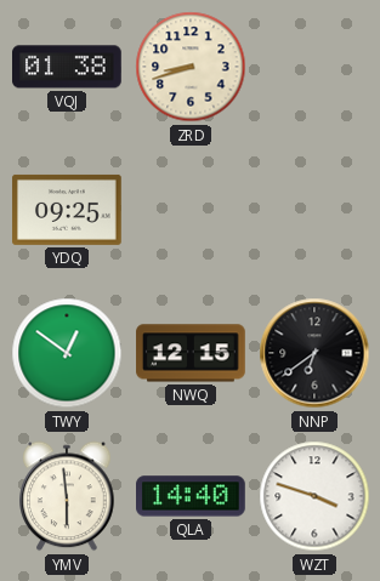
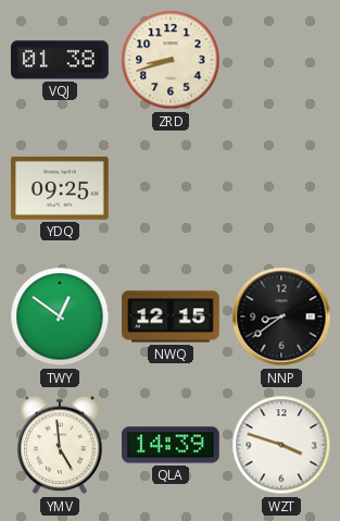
NNP: 6:39 -> 8:39 (281, 317)
YMV: 5:59 -> 4:59 (60, 445)
QLA: 14:40 -> 14:39 (171, 445)
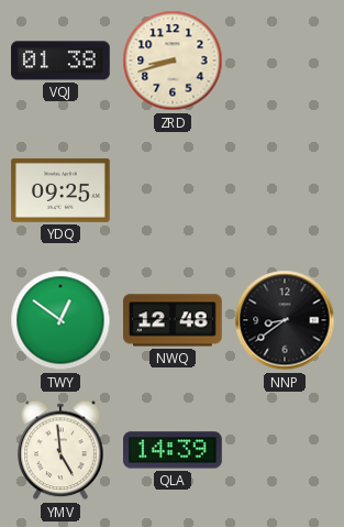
NWQ: 12:15 -> 12:48 (173, 320)
WZT: 3:48 -> none (281, 445)
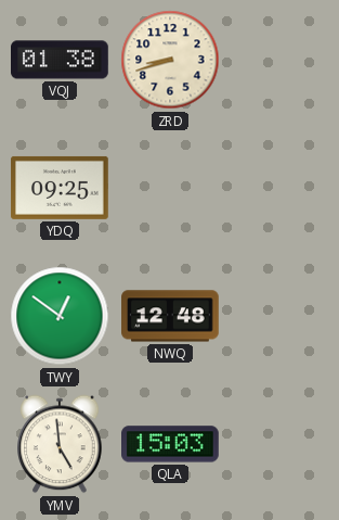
NNP: 8:39 -> none (285, 320)
QLA: 14:39 -> 15:03 (170, 444)
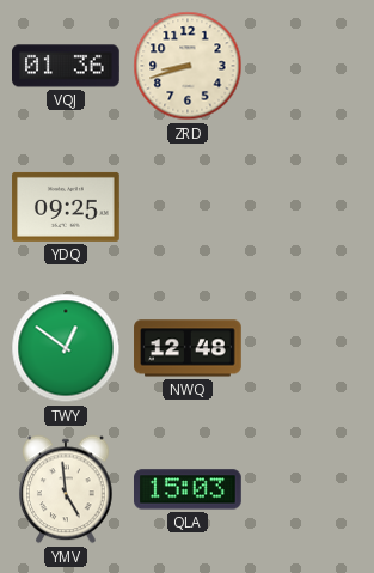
VQJ: 01:38 -> 01:36 (67, 66)
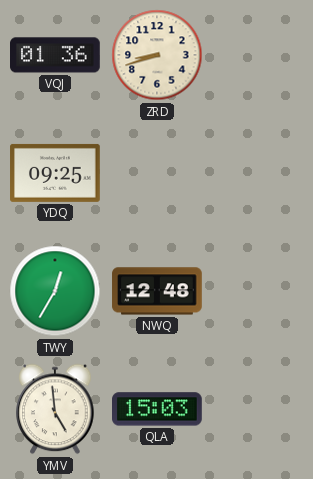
TWY: 12:51 -> 12:35 (55, 291)
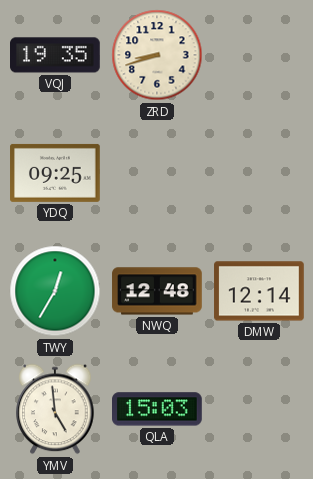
VQJ: 01:36 -> 19:35 (56, 55)
DMW: none -> 12:14 (259, 291)
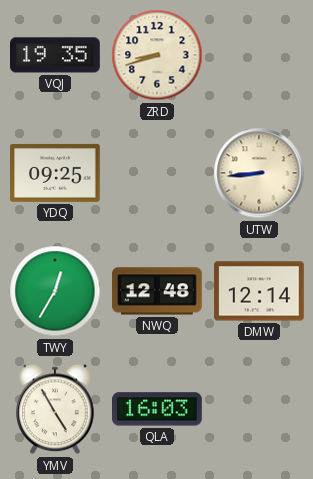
UTW: none -> 8:44 (259, 173)
YMV: 4:59 -> 4:55 (55, 409)
QLA: 15:03 -> 16:03 (157, 409)
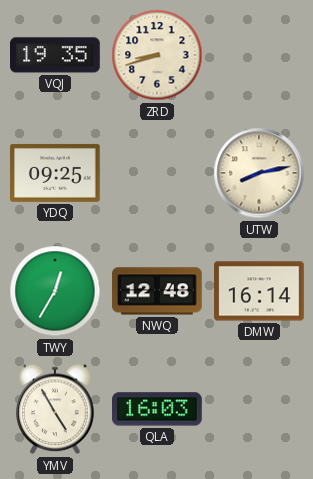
UTW: 8:44 -> 8:13 (259, 173)
DMW: 12:14 -> 16:14 (259, 291)
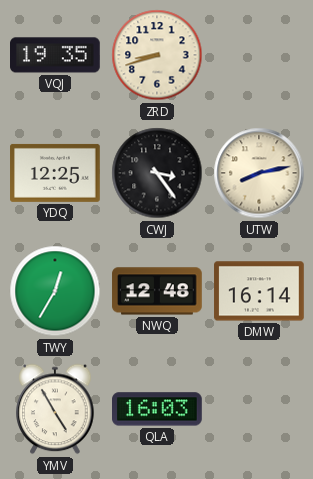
YDQ: 09:25 -> 12:25 (55, 173)
CWJ: none -> 3:24 (157, 173)
